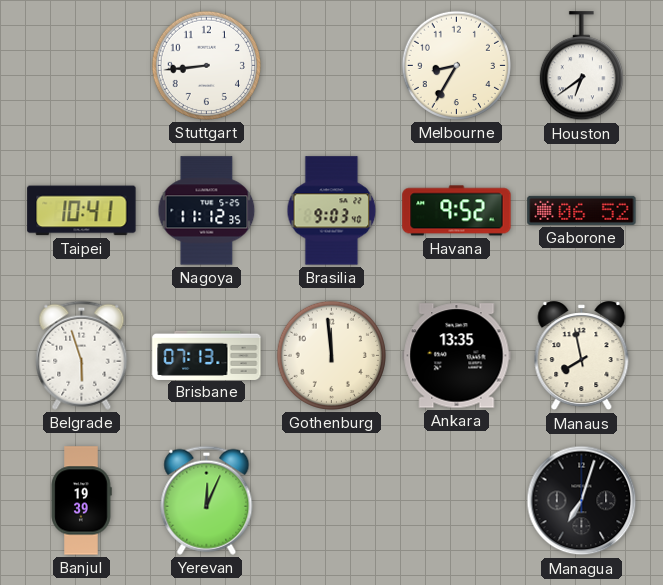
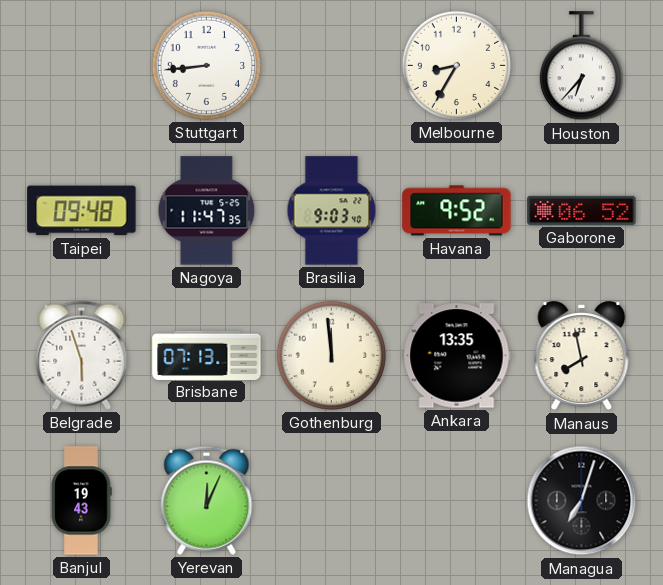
Houston: 6:39 -> 6:37 (581, 66)
Taipei: 10:41 -> 09:48 (82, 211)
Nagoya: 11:12 -> 11:47 (207, 211)
Banjul: 19:39 -> 19:43 (81, 501)
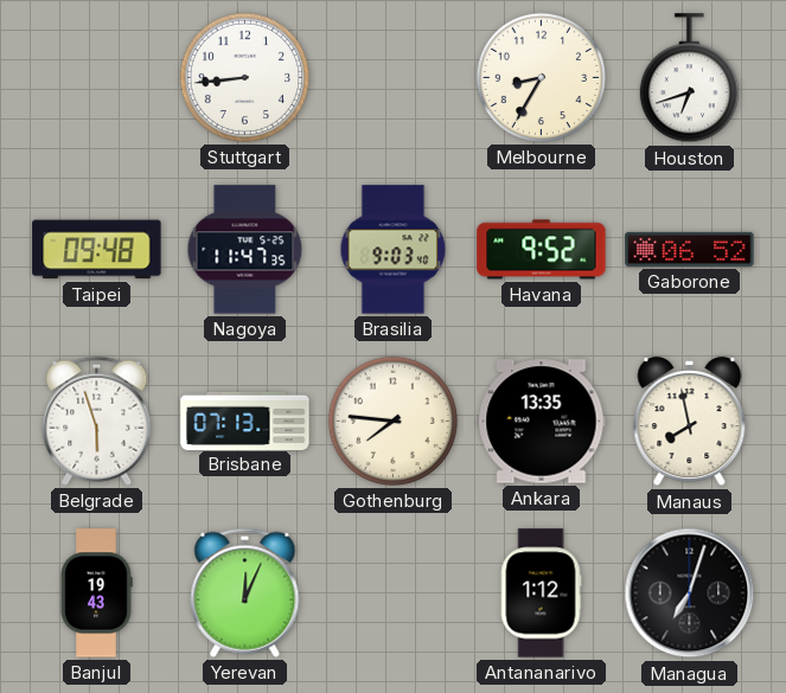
Houston: 6:37 -> 6:42 (689, 78)
Gothenburg: 11:59 -> 7:46 (392, 421)
Antananarivo: none -> 1:12 (541, 593)
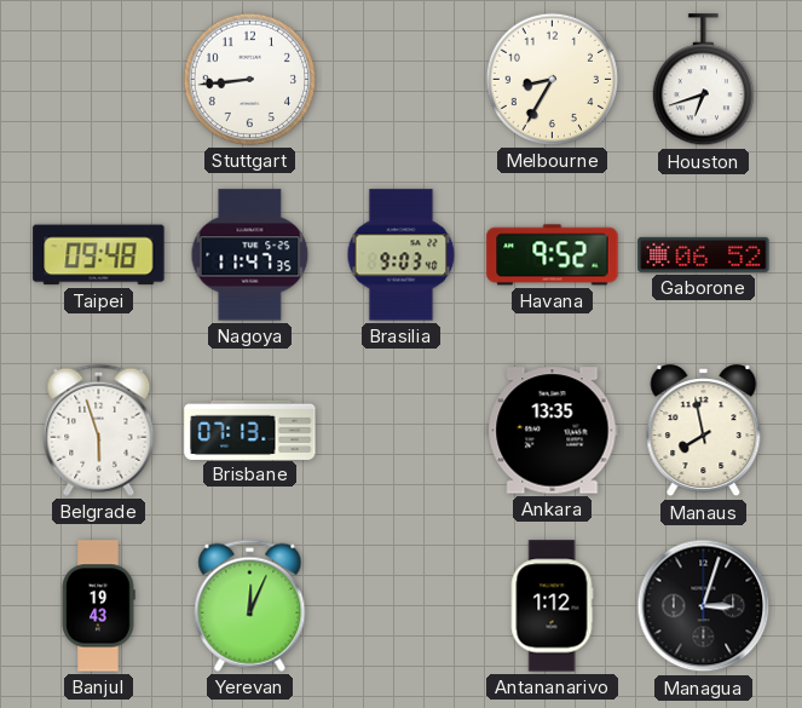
Gothenburg: 7:46 -> none (392, 421)
Managua: 7:03 -> 3:03 (704, 606)
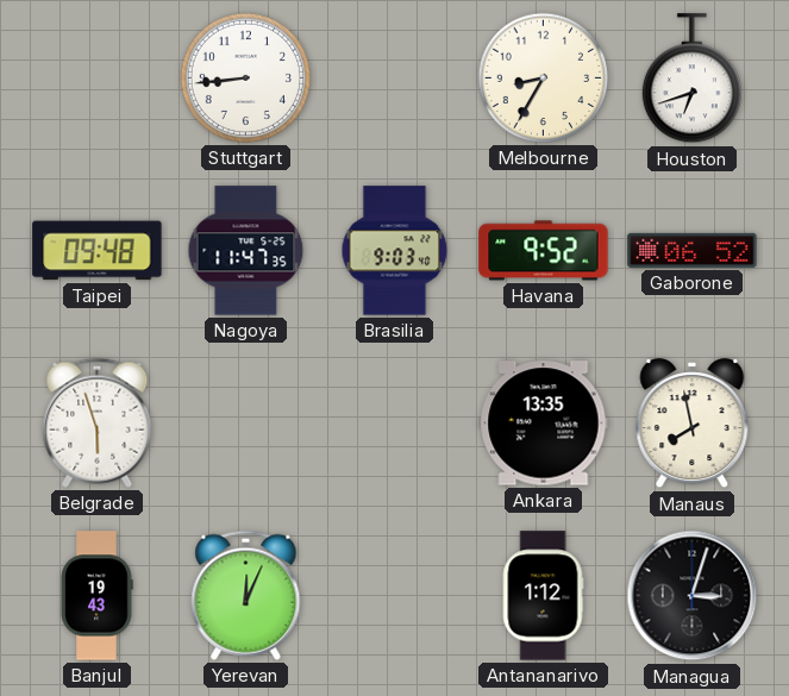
Brisbane: 07:13 -> none (250, 430)
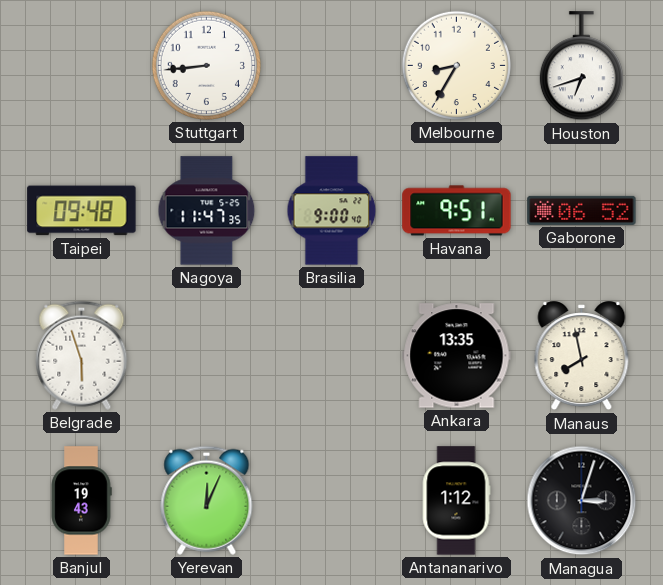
Brasilia: 9:03 -> 9:00 (332, 211)
Havana: 9:52 -> 9:51 (457, 211)
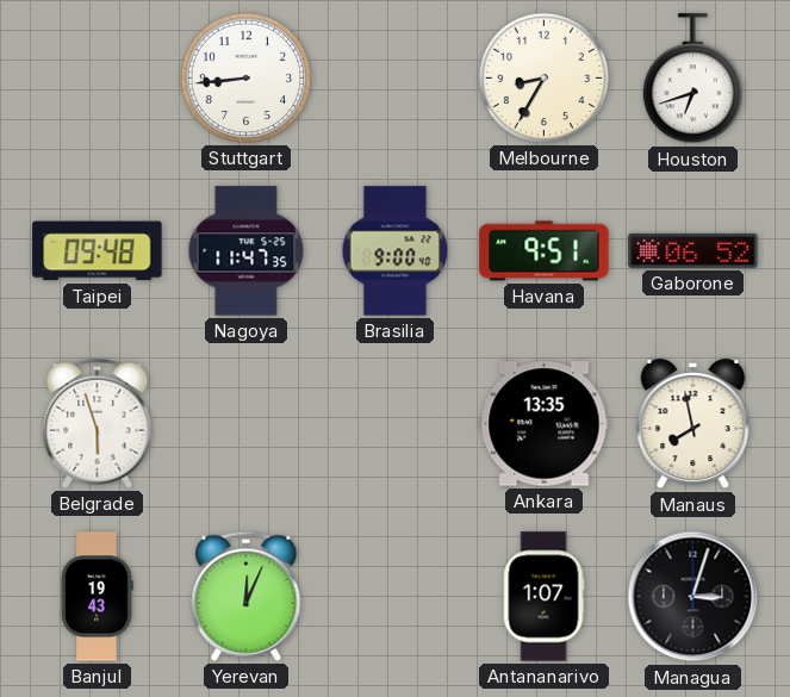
Antananarivo: 1:12 -> 1:07 (543, 597)
